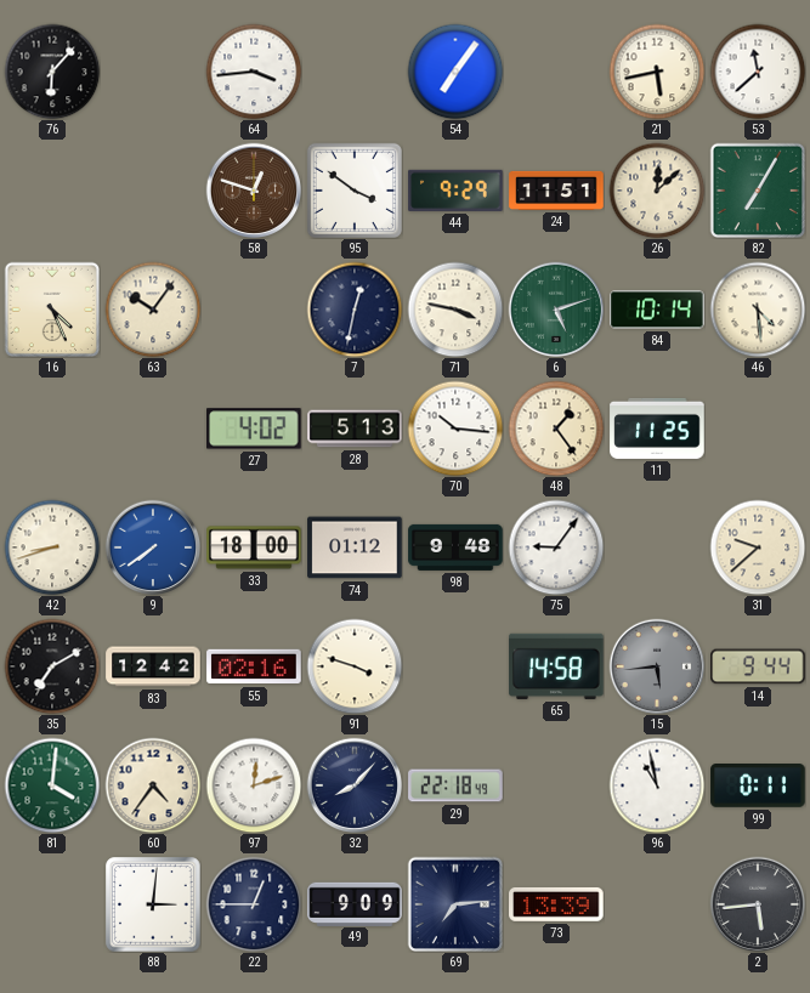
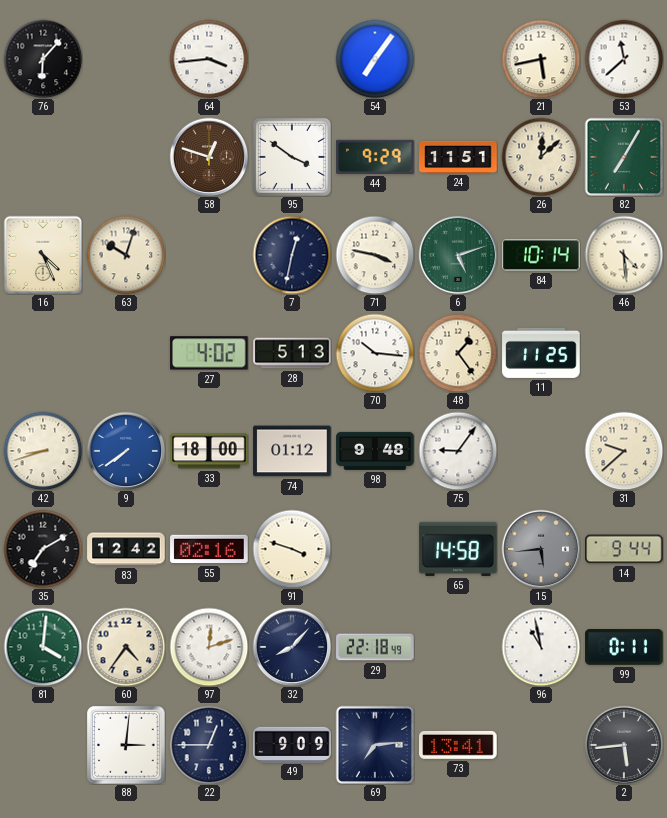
63: 10:06 -> 10:03 (126, 255)
73: 13:39 -> 13:41 (458, 745)
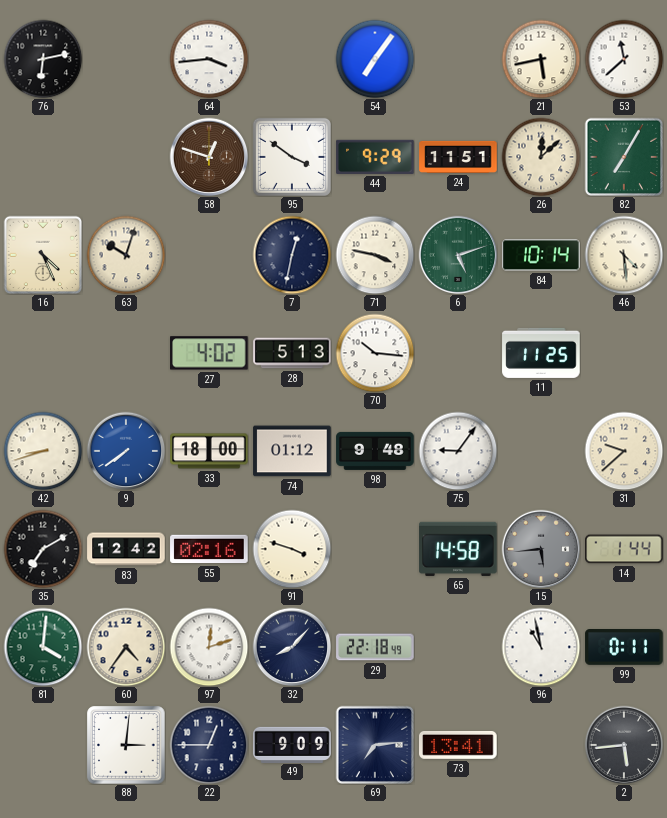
76: 6:07 -> 6:13 (43, 59)
48: 1:24 -> none (458, 353)
14: 9:44 -> 1:44 (624, 549)
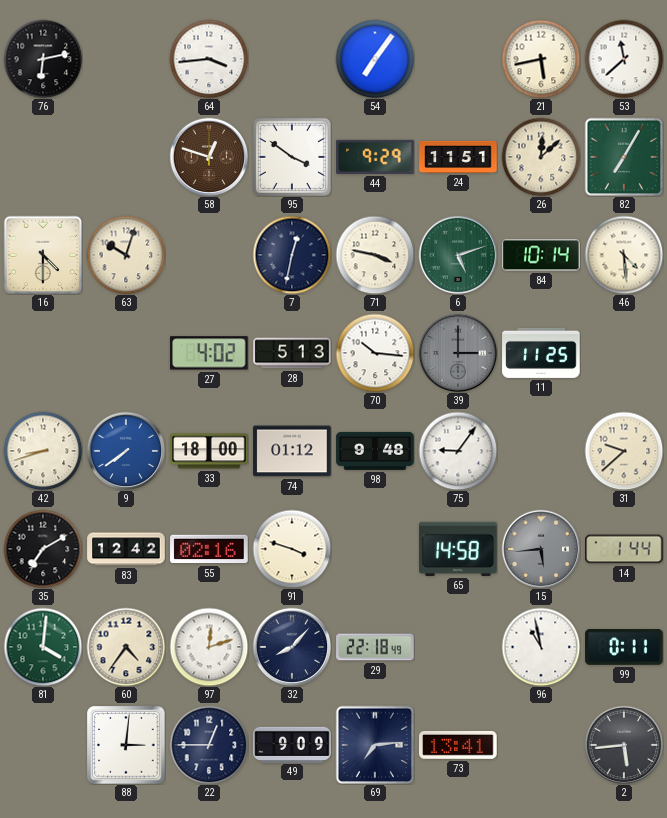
16: 4:26 -> 4:30 (43, 255)
39: none -> 3:00 (458, 353)
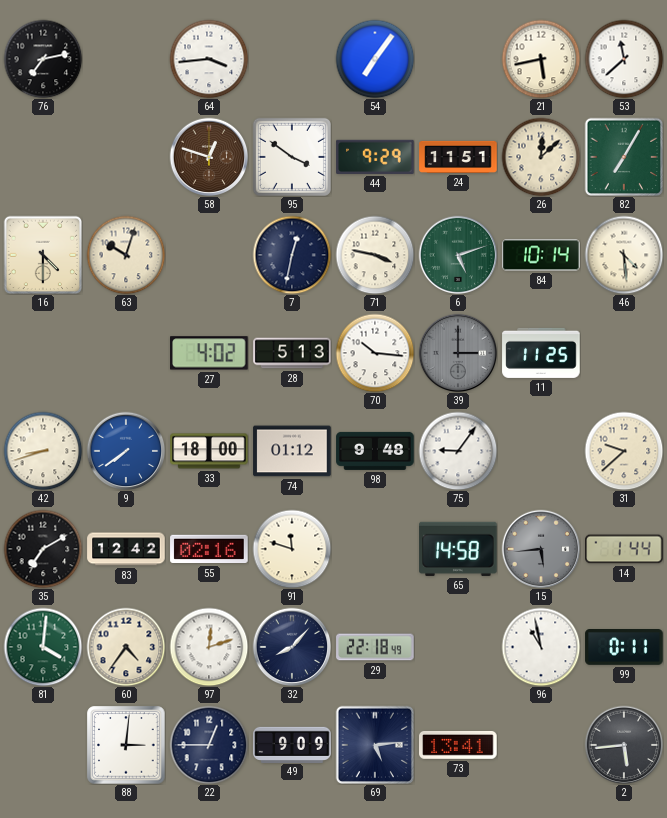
76: 6:13 -> 7:13 (43, 59)
91: 3:48 -> 11:48 (292, 549)
69: 7:14 -> 5:14 (375, 745)
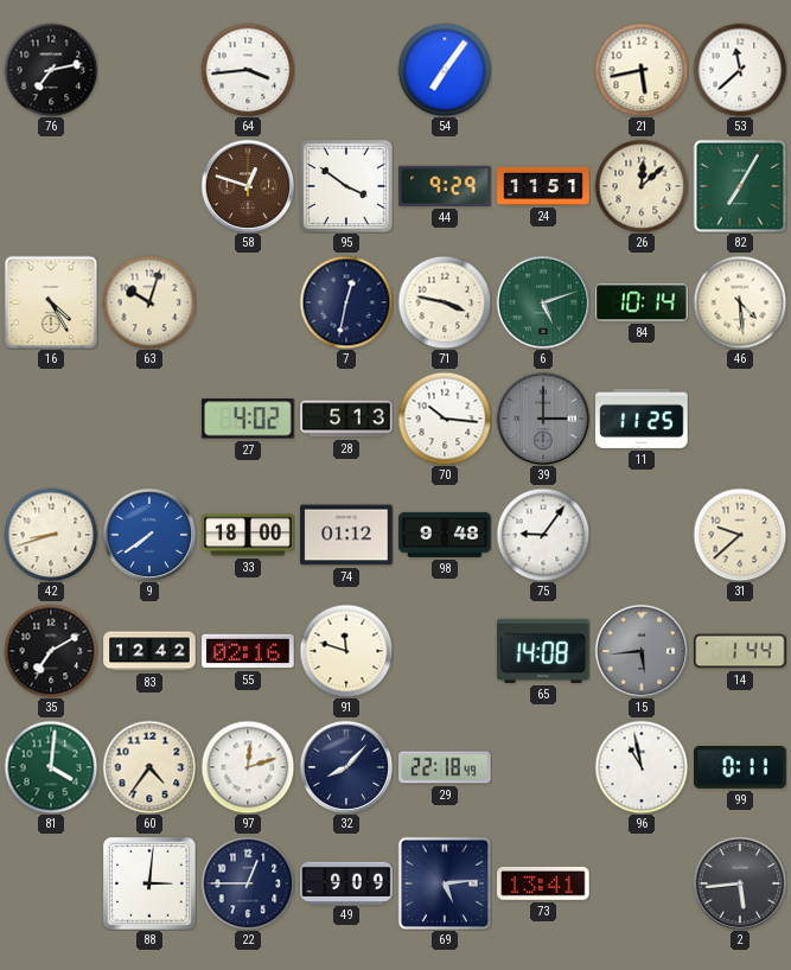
16: 4:30 -> 4:25 (51, 302)
65: 14:58 -> 14:08 (543, 651)
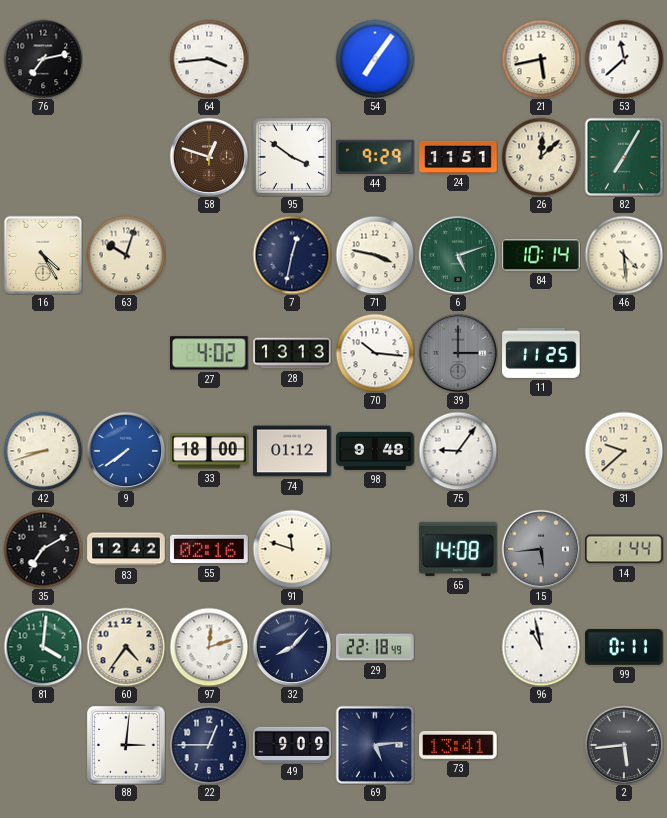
28: 5:13 -> 13:13 (292, 353)
